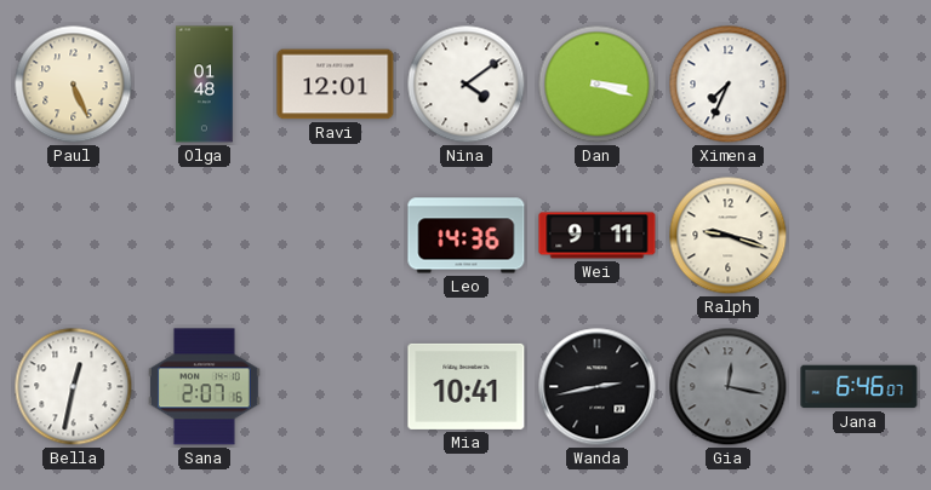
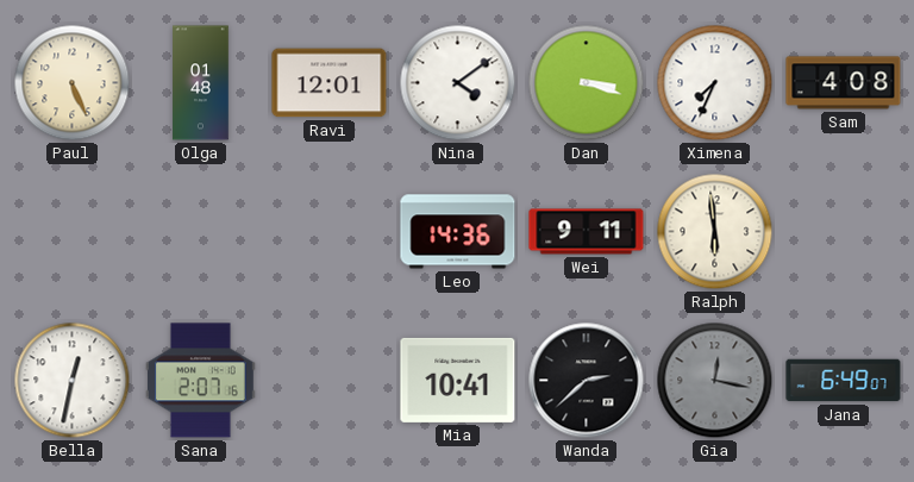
Sam: none -> 4:08 (844, 83)
Ralph: 9:18 -> 5:59 (715, 232)
Wanda: 2:43 -> 2:38 (587, 381)
Jana: 6:46 -> 6:49 (844, 381)
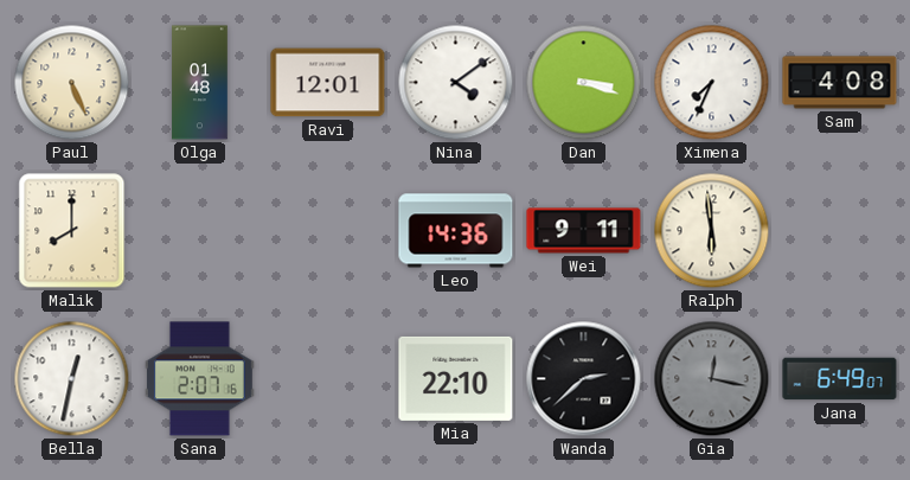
Malik: none -> 8:00 (72, 231)
Mia: 10:41 -> 22:10 (456, 378)
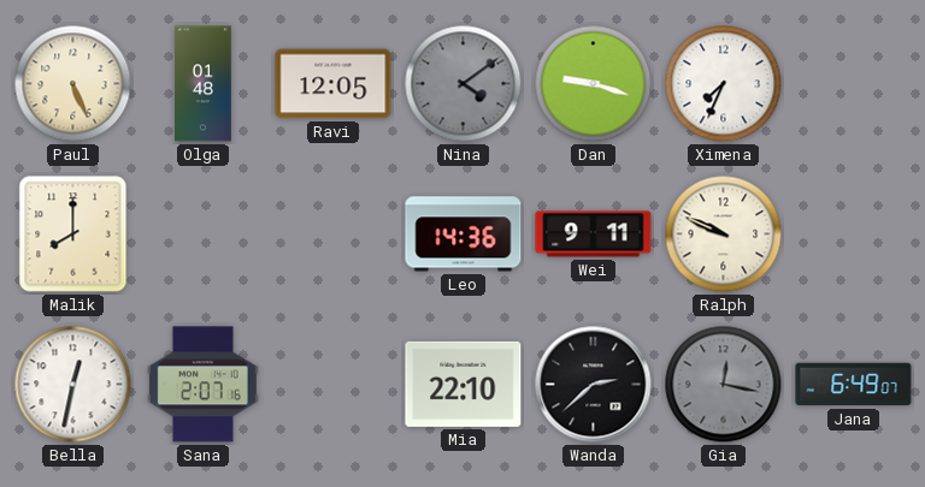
Ravi: 12:01 -> 12:05 (334, 84)
Nina dial: white -> grey (464, 84)
Dan: 3:18 -> 9:18 (594, 84)
Sam: 4:08 -> none (840, 83)
Ralph: 5:59 -> 9:49 (724, 234)
